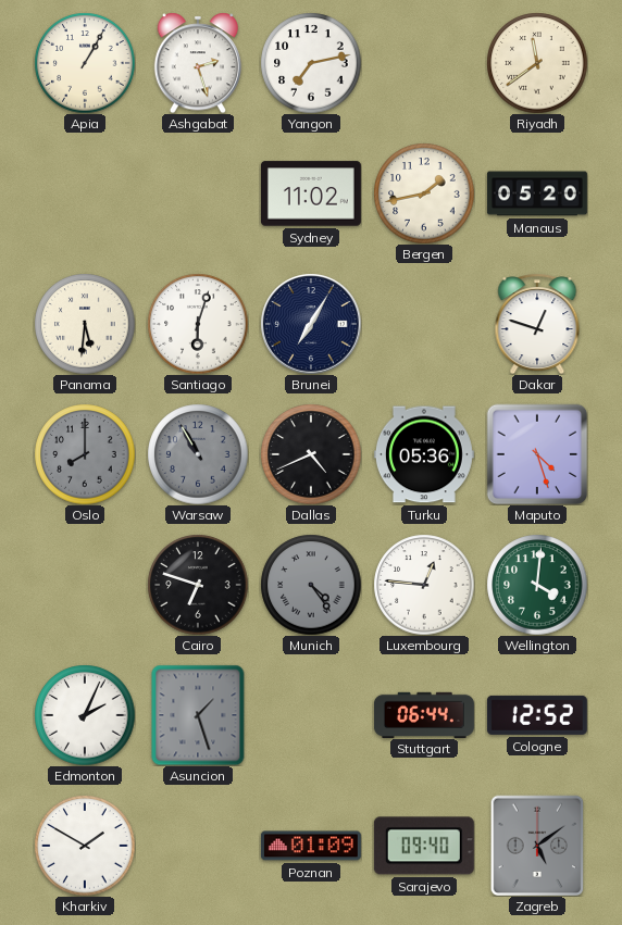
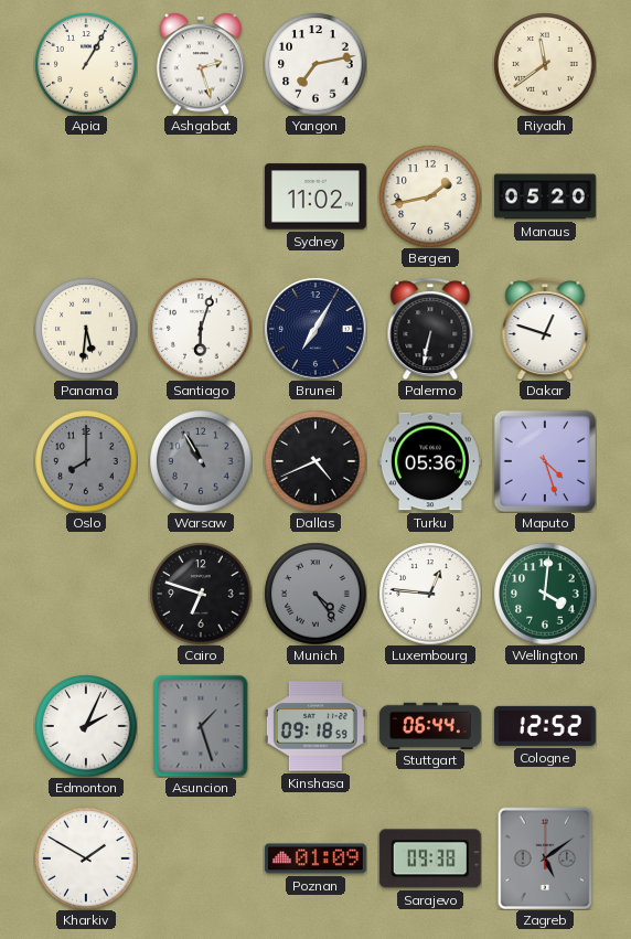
Palermo: none -> 6:32 (430, 329)
Kinshasa: none -> 09:18 (315, 726)
Sarajevo: 09:40 -> 09:38 (430, 858)
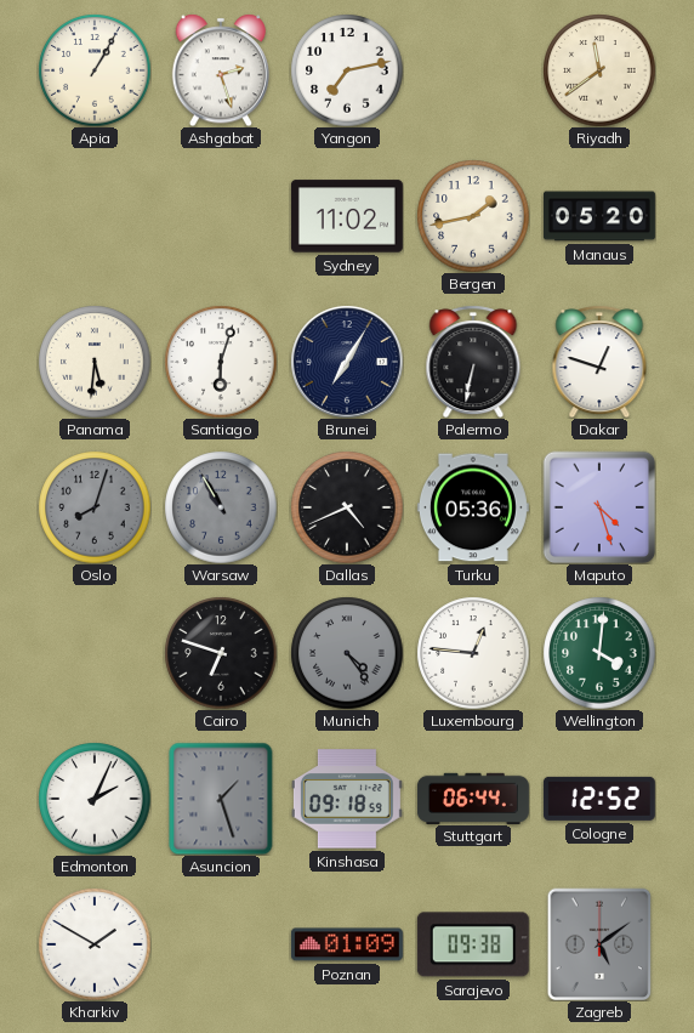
Oslo: 8:00 -> 8:03 (95, 507)
